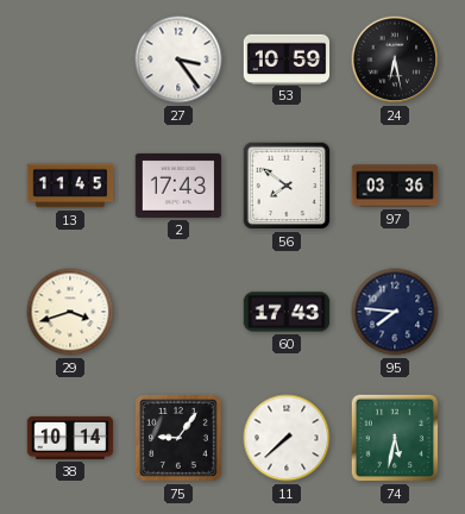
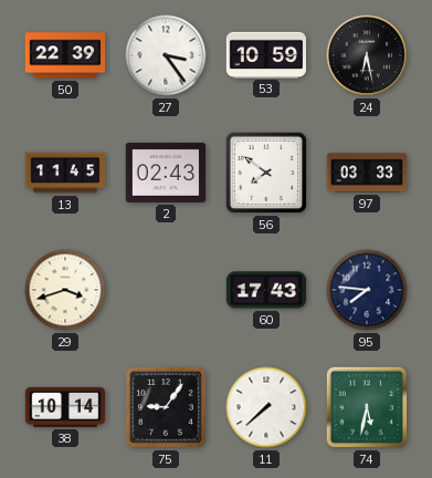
50: none -> 22:39 (65, 55)
2: 17:43 -> 02:43 (166, 173)
97: 03:36 -> 03:33 (367, 173)
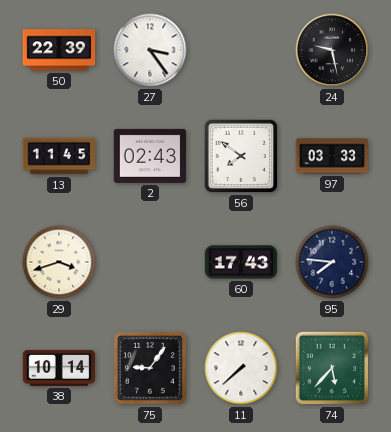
53: 10:59 -> none (266, 54)
24: 6:28 -> 9:28 (332, 50)
74: 5:32 -> 5:37 (332, 368)
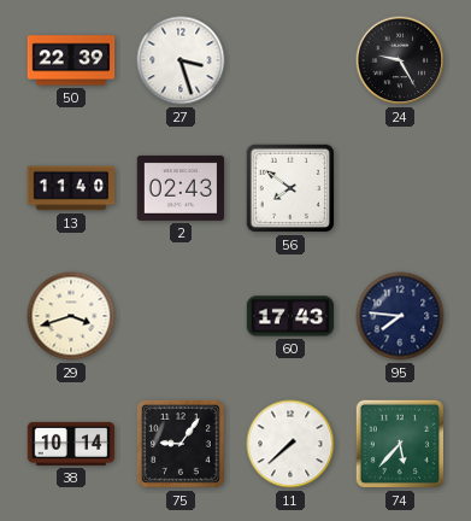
27: 3:24 -> 3:27 (181, 60)
24: 9:28 -> 9:25 (400, 60)
13: 11:45 -> 11:40 (71, 188)
97: 03:33 -> none (332, 156)
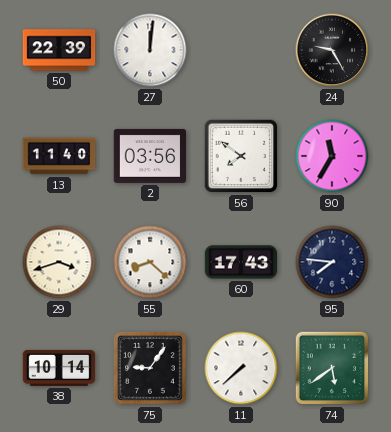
27: 3:27 -> 12:01 (150, 50)
2: 02:43 -> 03:56 (150, 156)
90: none -> 11:35 (332, 156)
55: none -> 8:22 (150, 262)
74: 5:37 -> 5:39 (332, 368)
